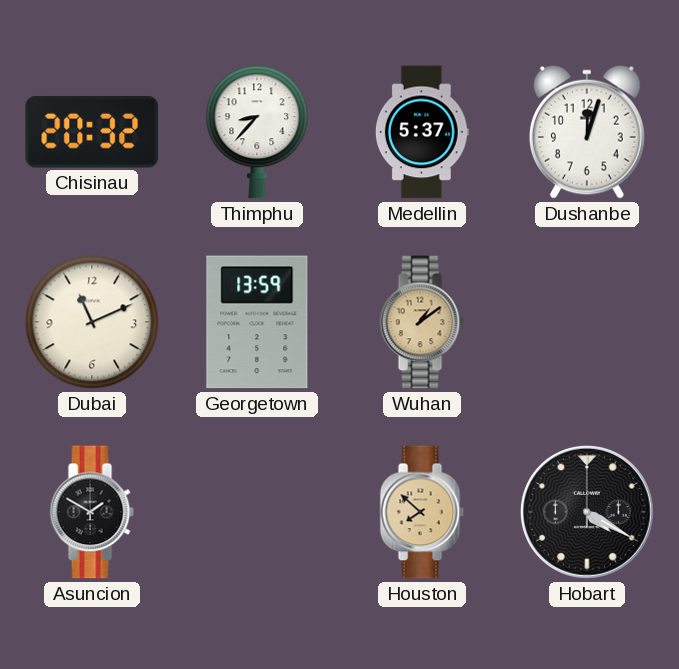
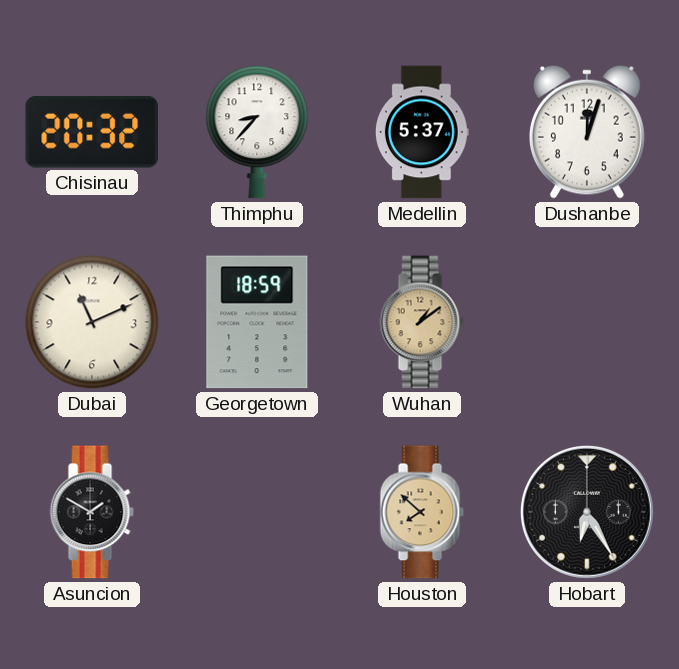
Georgetown: 13:59 -> 18:59 (257, 322)
Hobart: 4:20 -> 6:25 (587, 512)
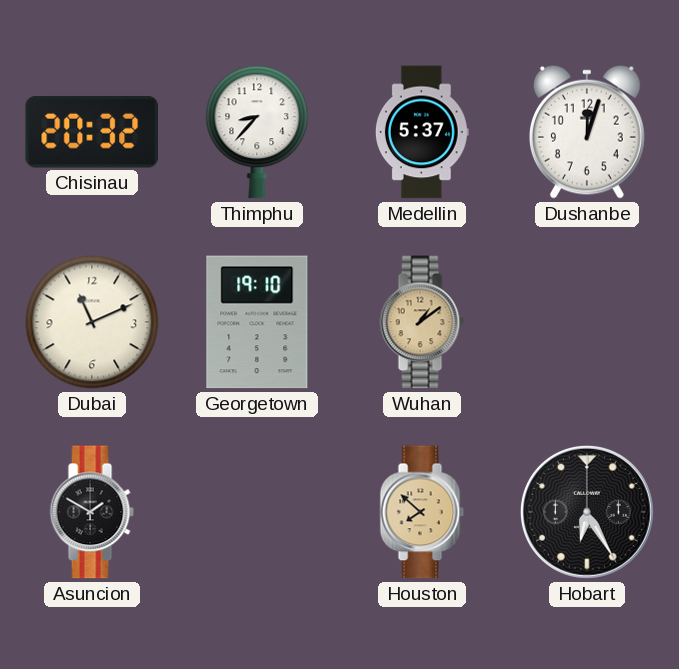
Georgetown: 18:59 -> 19:10 (257, 322)
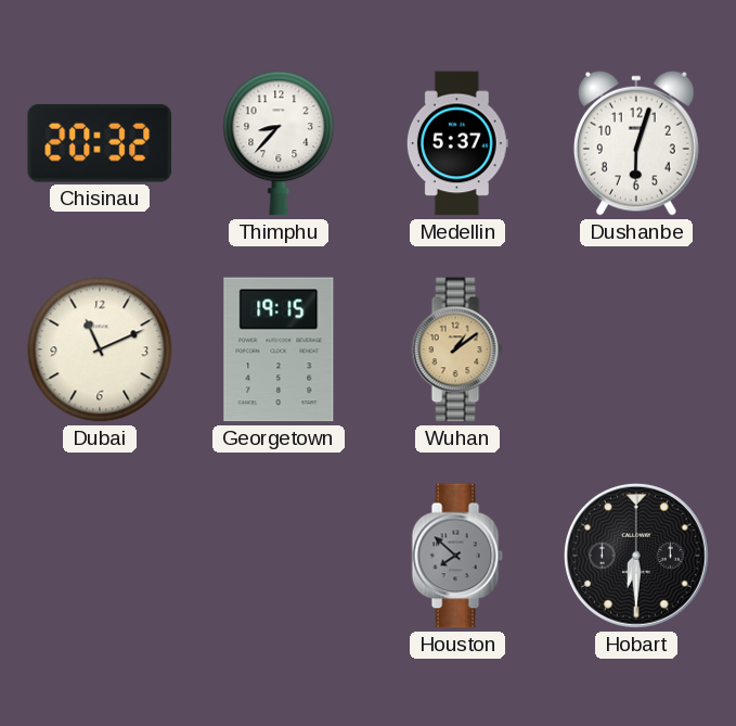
Dushanbe: 12:03 -> 6:03 (636, 143)
Georgetown: 19:10 -> 19:15 (279, 349)
Asuncion: 1:50 -> none (92, 512)
Houston dial: champagne -> grey (457, 556)
Hobart: 6:25 -> 6:30 (636, 556)
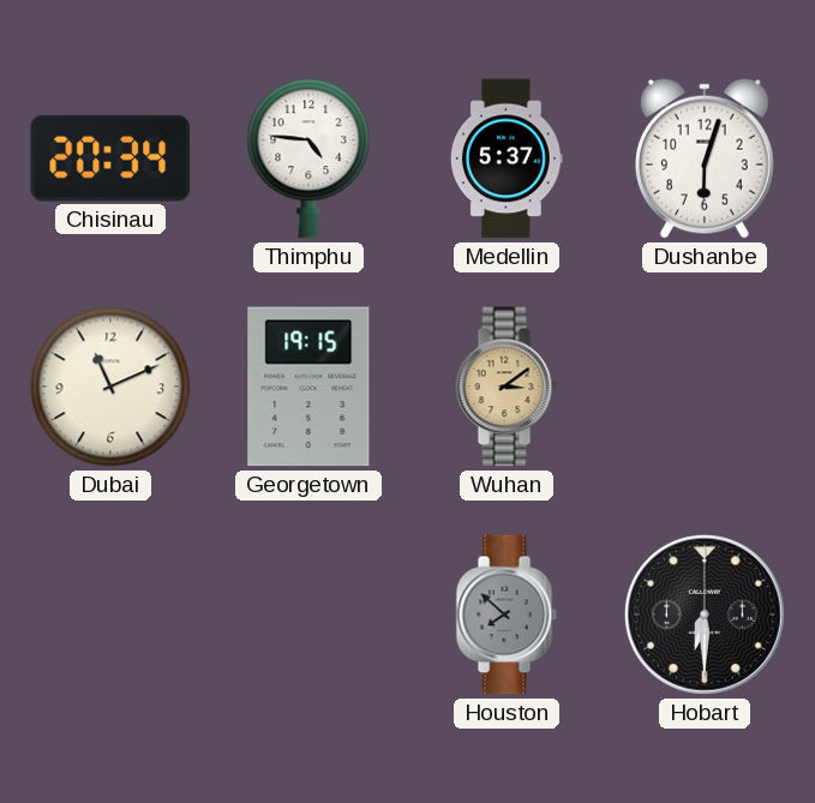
Chisinau: 20:32 -> 20:34 (109, 158)
Thimphu: 8:37 -> 4:46 (308, 158)
Wuhan: 1:09 -> 3:09 (507, 386)
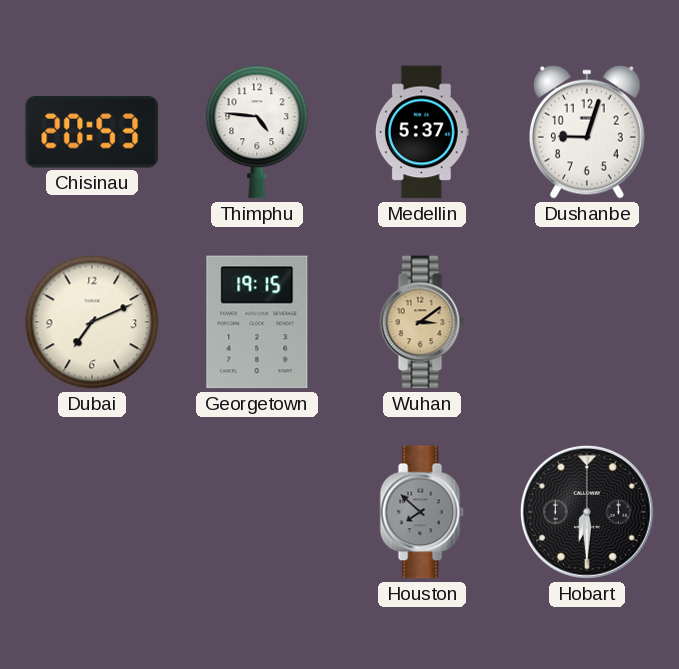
Chisinau: 20:34 -> 20:53 (91, 132)
Dushanbe: 6:03 -> 9:03 (587, 132)
Dubai: 11:11 -> 7:11 (92, 322)
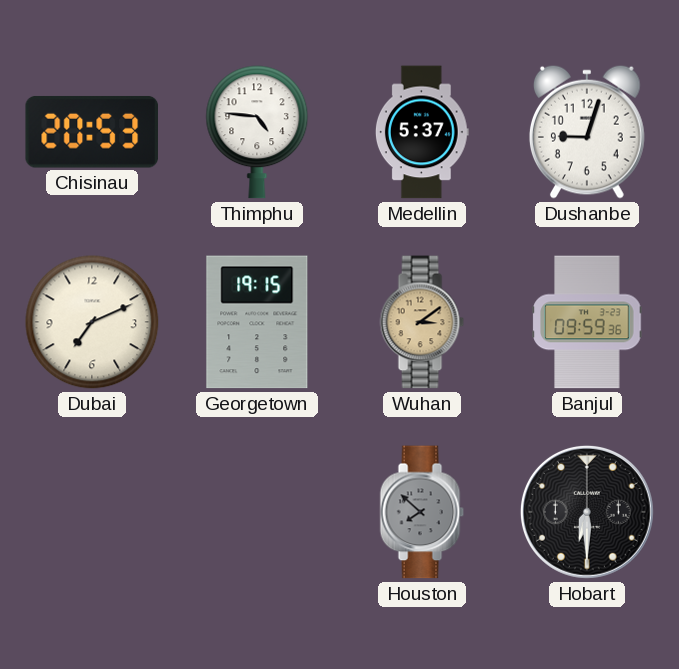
Banjul: none -> 09:59 (587, 322)
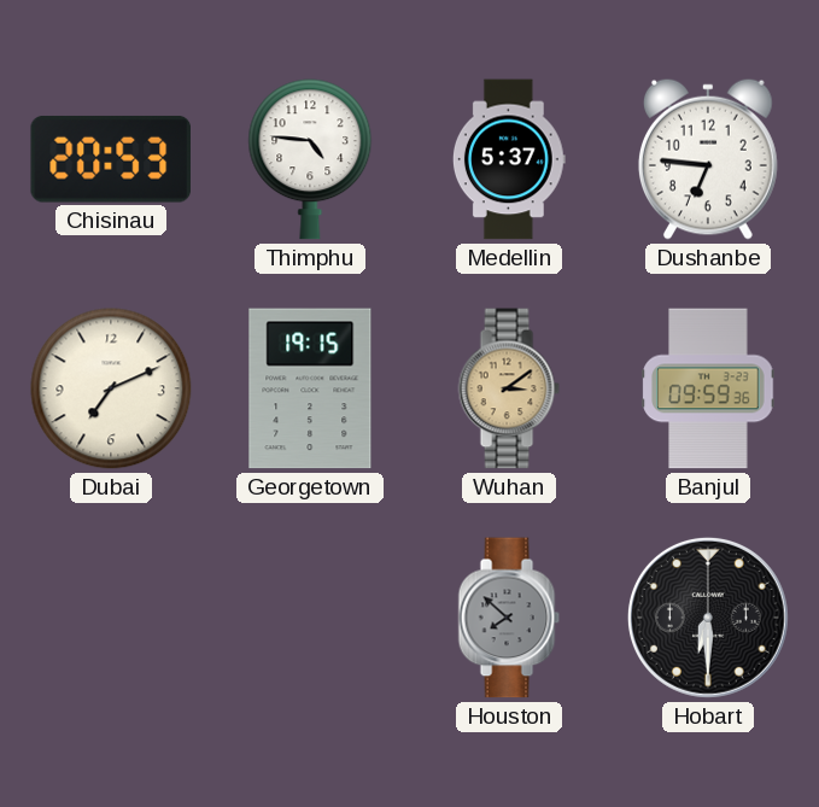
Dushanbe: 9:03 -> 6:46 (708, 159)
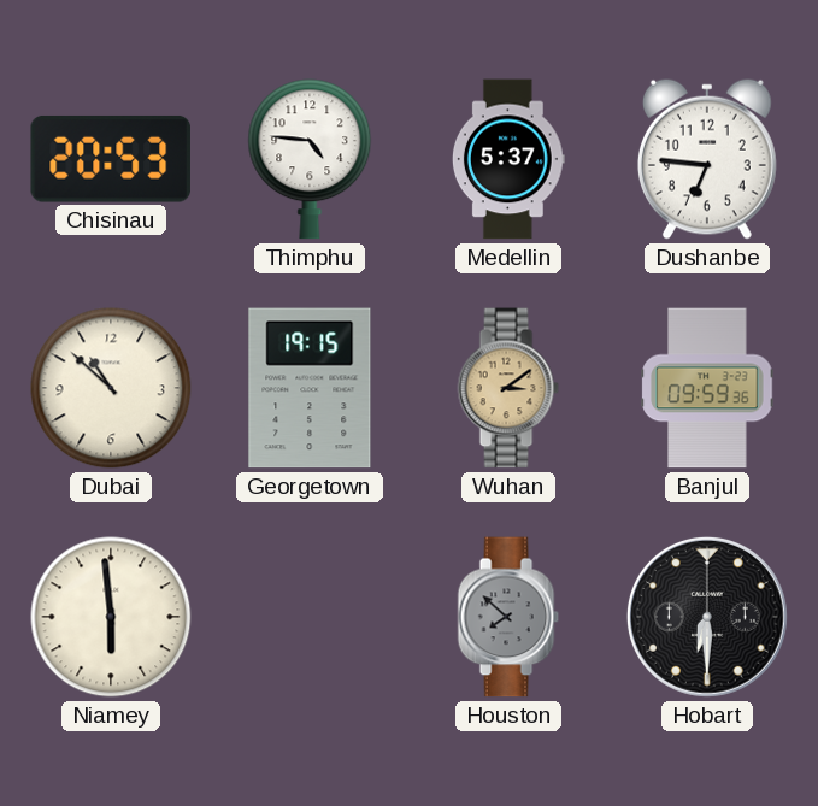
Dubai: 7:11 -> 10:52 (111, 388)
Niamey: none -> 5:59 (111, 617)
